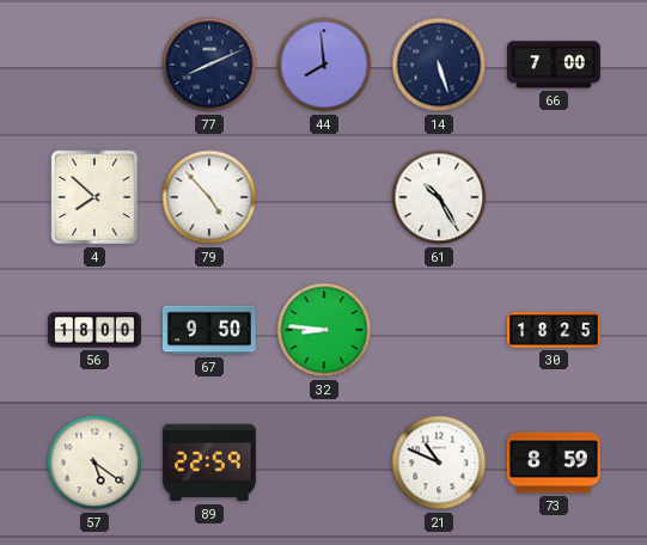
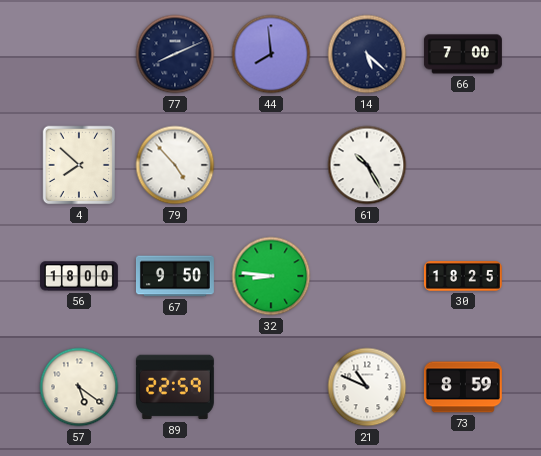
14: 5:27 -> 5:22 (367, 54)
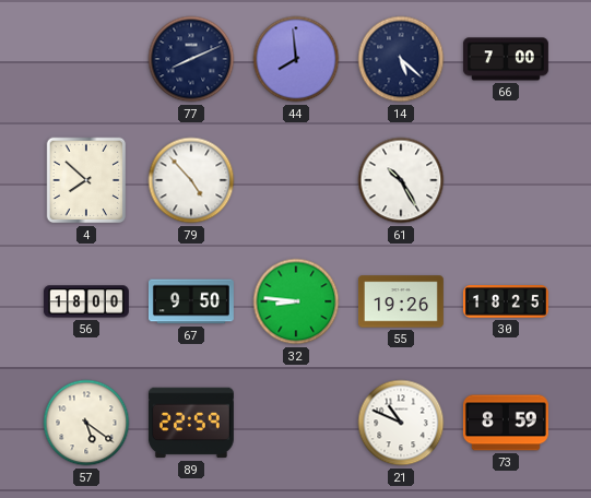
55: none -> 19:26 (401, 301)
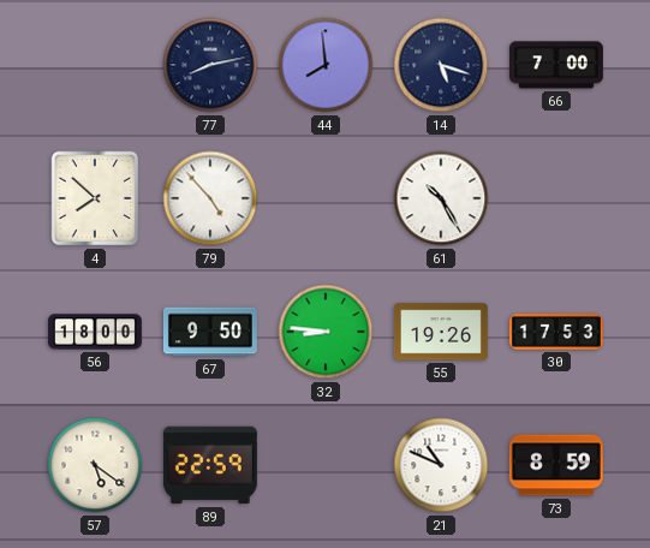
77: 8:11 -> 8:13 (210, 65)
14: 5:22 -> 5:18 (441, 65)
30: 18:25 -> 17:53 (556, 332)
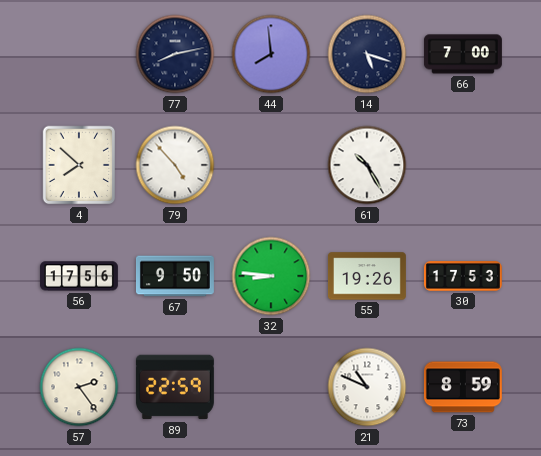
56: 18:00 -> 17:56 (79, 276)
57: 5:21 -> 2:24 (79, 387)
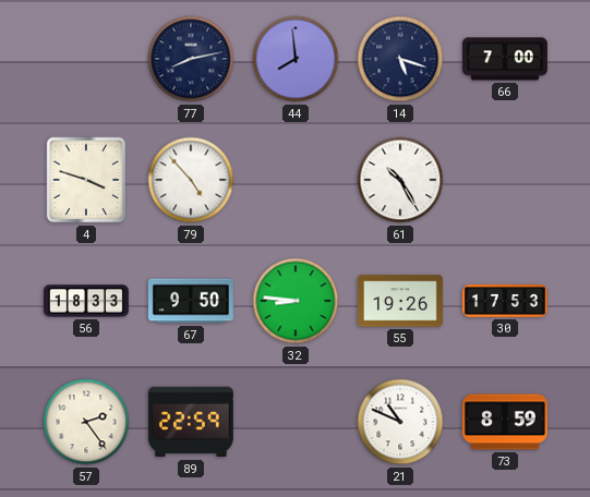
4: 7:52 -> 3:48 (86, 180)
56: 17:56 -> 18:33 (86, 301)
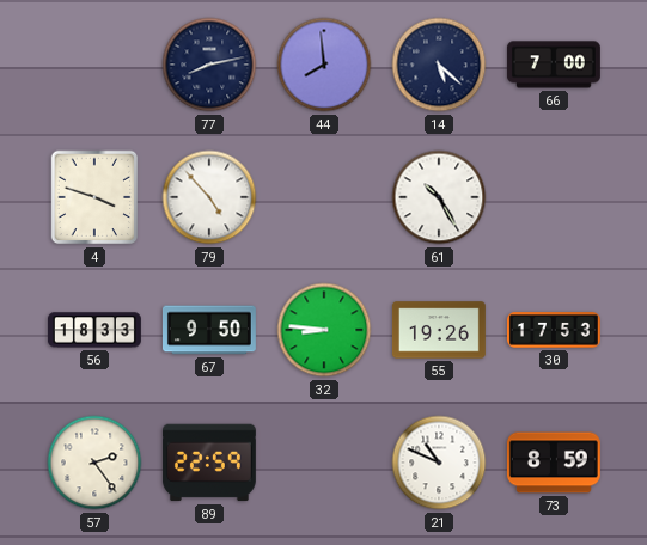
14: 5:18 -> 5:22 (439, 65)
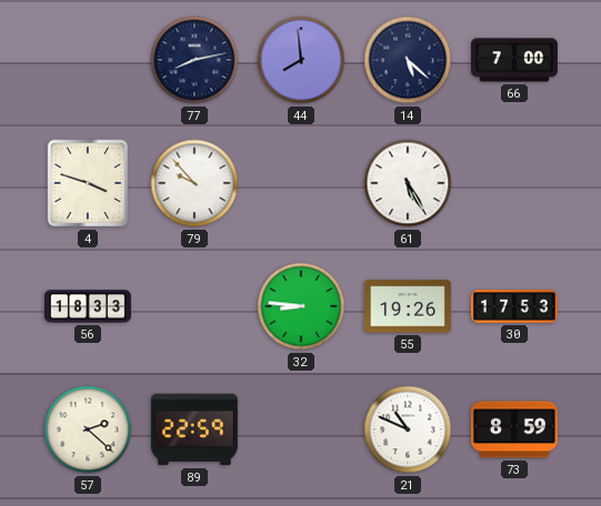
79: 4:53 -> 9:53 (194, 183)
61: 10:25 -> 5:25 (408, 183)
67: 9:50 -> none (209, 330)
57: 2:24 -> 2:22 (88, 429)
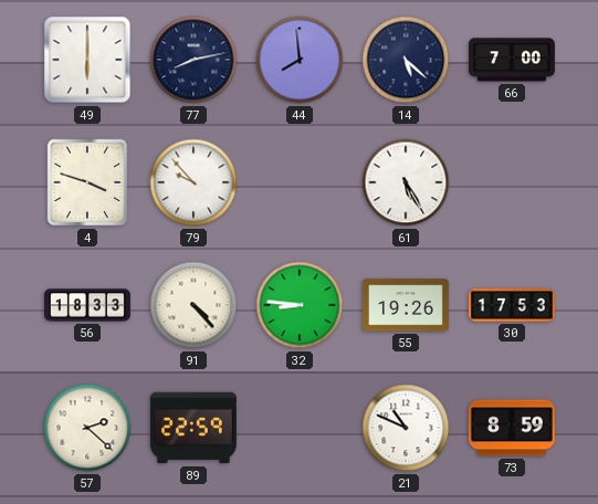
49: none -> 6:00 (87, 60)
91: none -> 4:23 (193, 305)
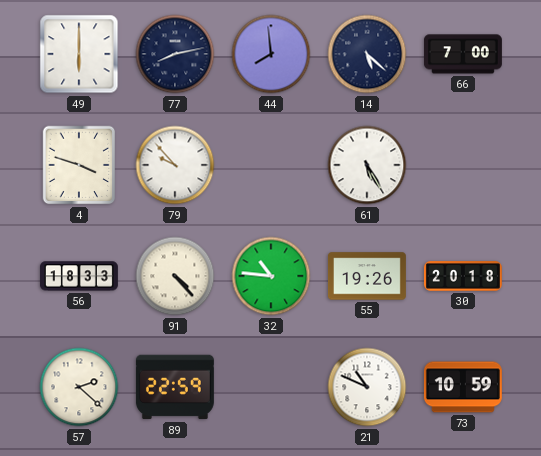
32: 8:46 -> 10:46 (271, 276)
30: 17:53 -> 20:18 (463, 276)
73: 8:59 -> 10:59 (463, 387)
